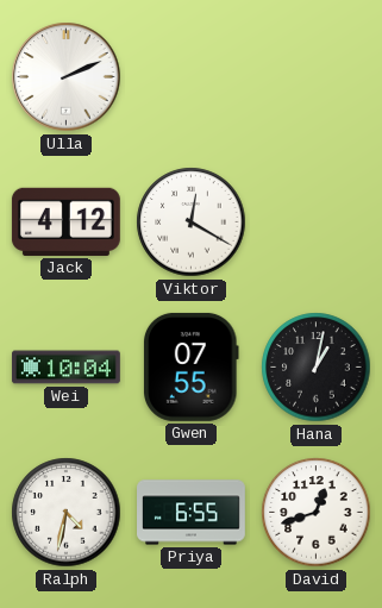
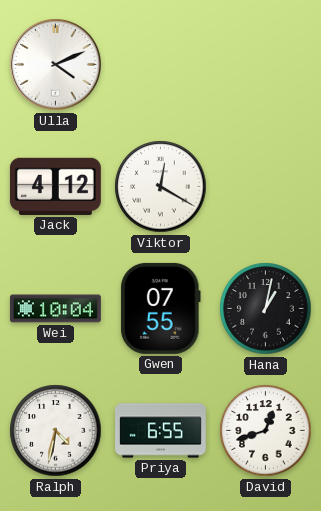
Ulla: 2:11 -> 4:11 (56, 65)
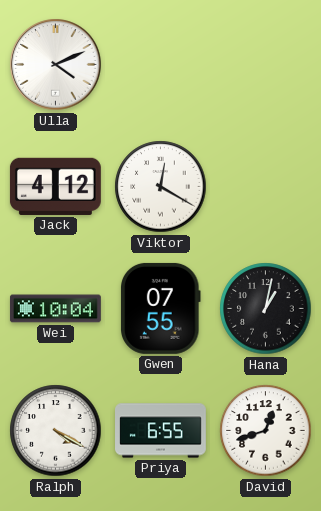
Ralph: 4:32 -> 4:20 (56, 431)
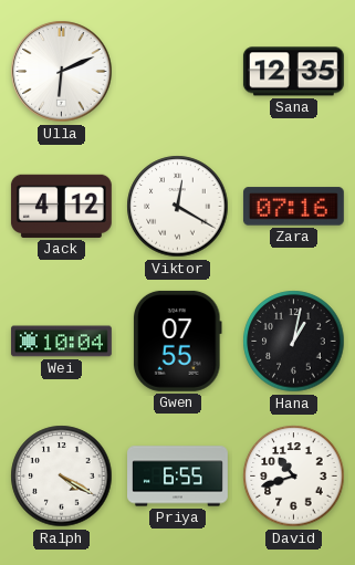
Ulla: 4:11 -> 6:11 (62, 72)
Sana: none -> 12:35 (293, 72)
Zara: none -> 07:16 (293, 207)
David: 12:42 -> 10:42 (294, 477)
